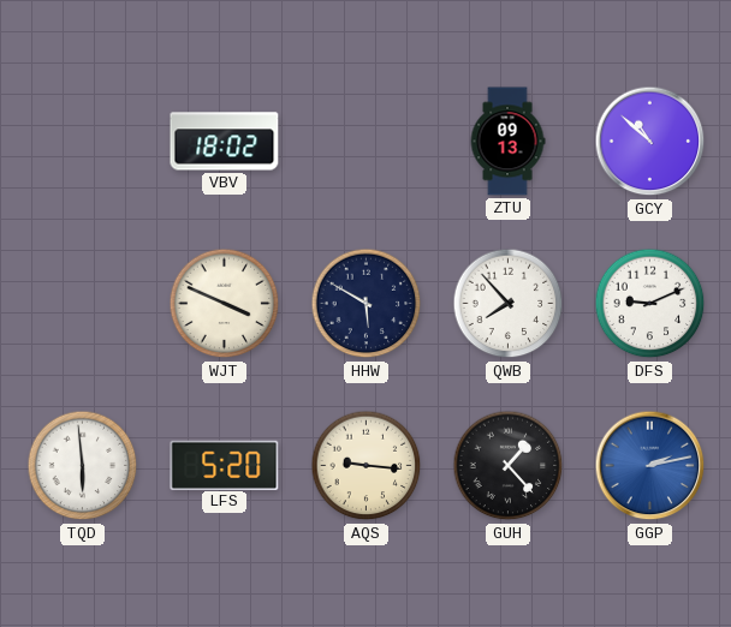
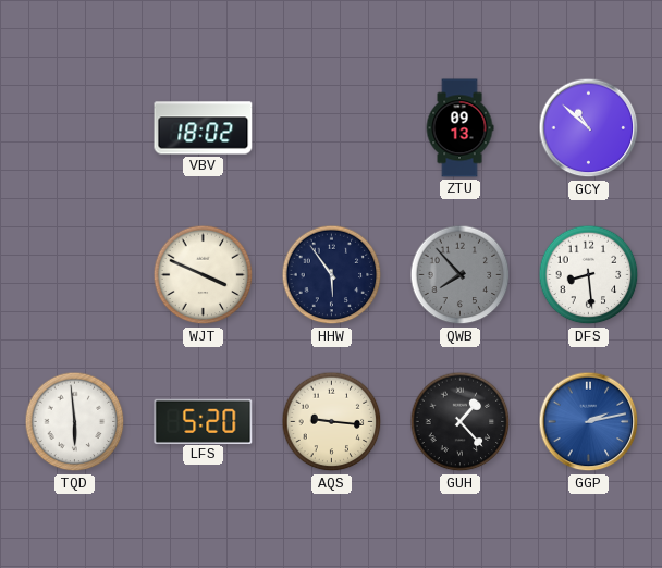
HHW: 5:50 -> 5:54 (332, 275)
QWB dial: white -> grey (461, 275)
DFS: 9:11 -> 8:29 (589, 275)
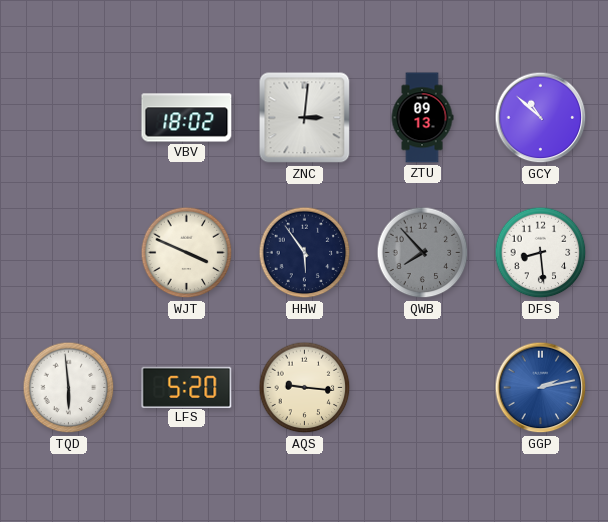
ZNC: none -> 3:01 (305, 118)
GUH: 1:23 -> none (461, 422)
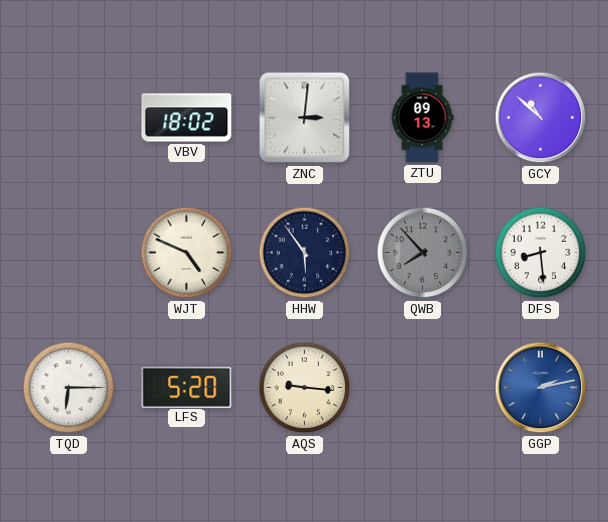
WJT: 3:49 -> 4:49 (187, 253)
TQD: 5:59 -> 6:15 (69, 388)
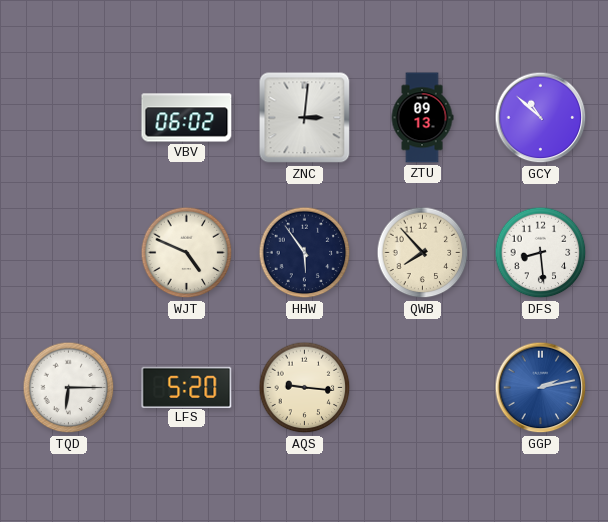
VBV: 18:02 -> 06:02 (187, 118)
QWB dial: grey -> cream (423, 253)
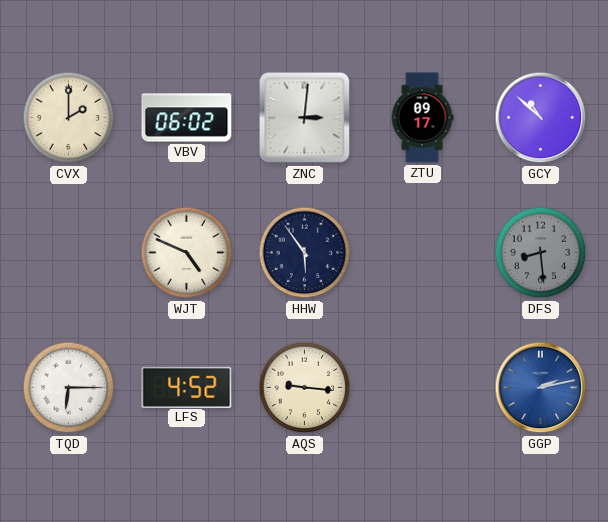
CVX: none -> 2:00 (69, 118)
ZTU: 09:13 -> 09:17 (422, 118)
QWB: 7:53 -> none (423, 253)
DFS dial: white -> grey (541, 253)
LFS: 5:20 -> 4:52 (187, 387)
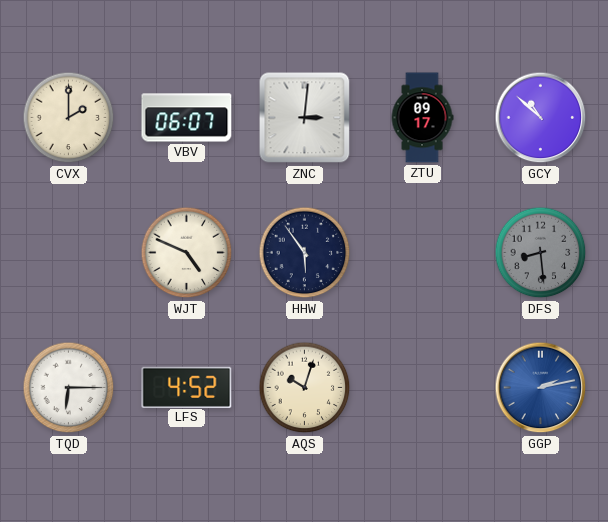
VBV: 06:02 -> 06:07 (187, 118)
AQS: 9:16 -> 10:03 (305, 388)
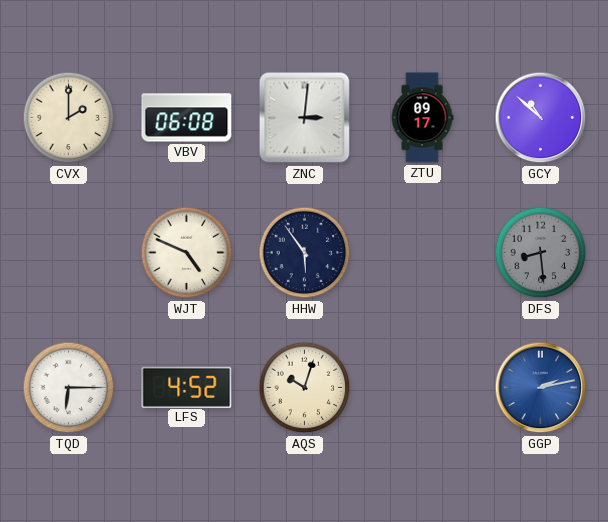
VBV: 06:07 -> 06:08 (187, 118)
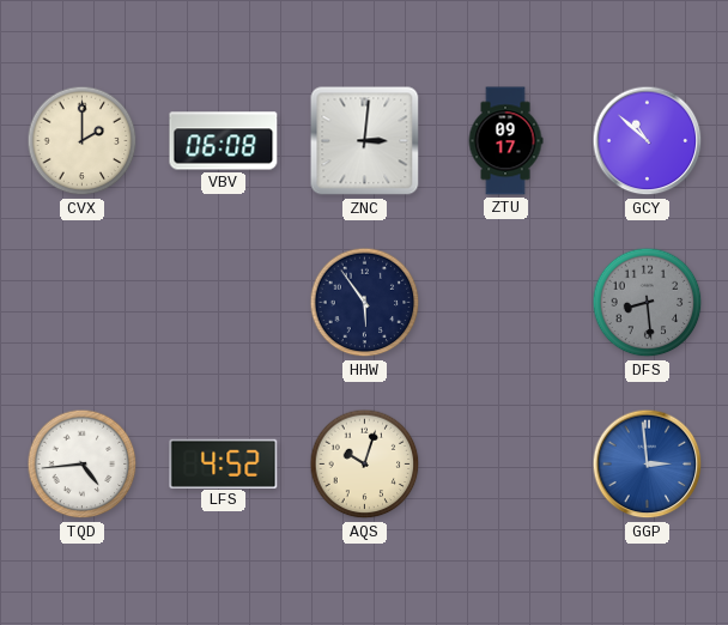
WJT: 4:49 -> none (187, 253)
TQD: 6:15 -> 4:44 (83, 465)
GGP: 2:13 -> 2:59 (648, 465)
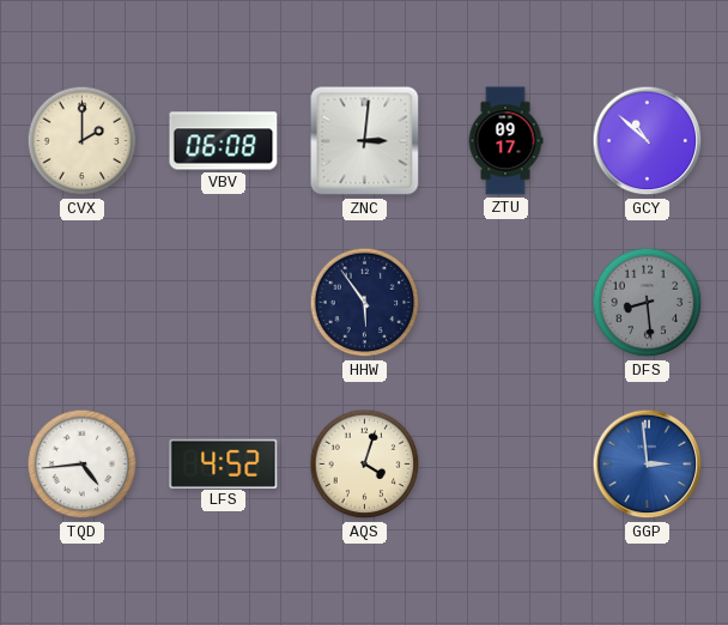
AQS: 10:03 -> 4:03 (365, 465)
